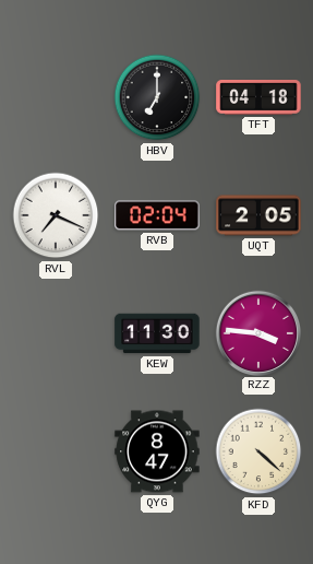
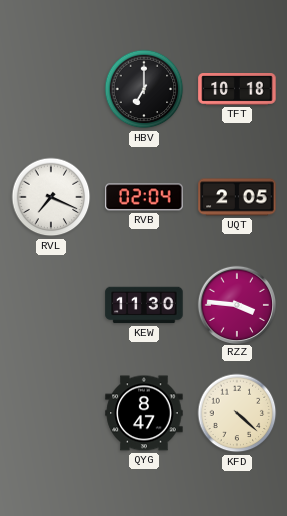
TFT: 04:18 -> 10:18 (237, 90)
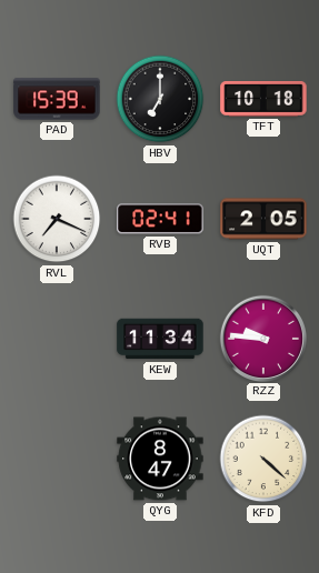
PAD: none -> 15:39 (57, 99)
RVB: 02:04 -> 02:41 (160, 219)
KEW: 11:30 -> 11:34 (160, 339)
RZZ: 3:46 -> 9:46 (262, 338)
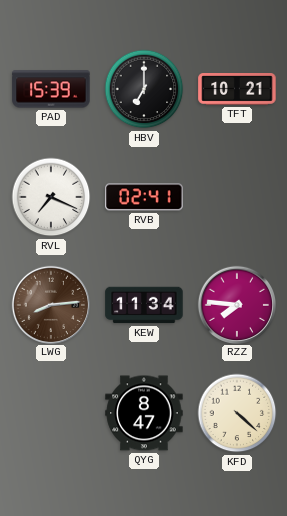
TFT: 10:18 -> 10:21 (237, 90)
UQT: 2:05 -> none (263, 219)
LWG: none -> 8:14 (50, 304)
RZZ: 9:46 -> 7:46 (236, 304)
